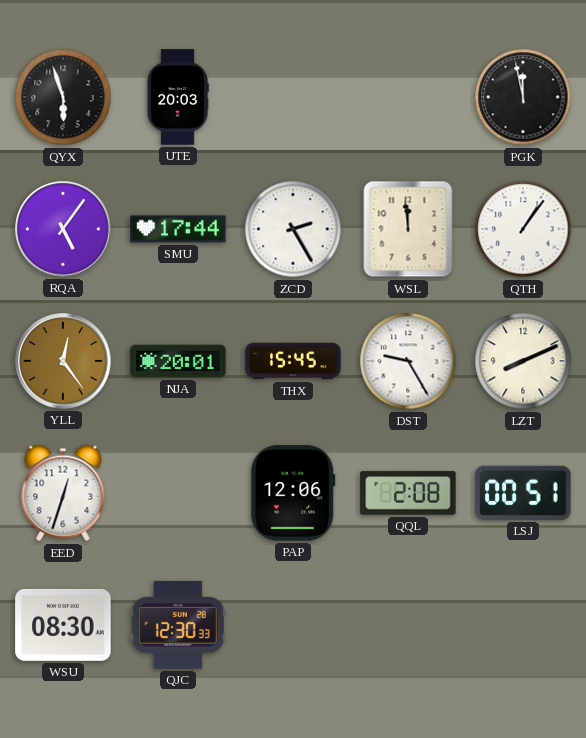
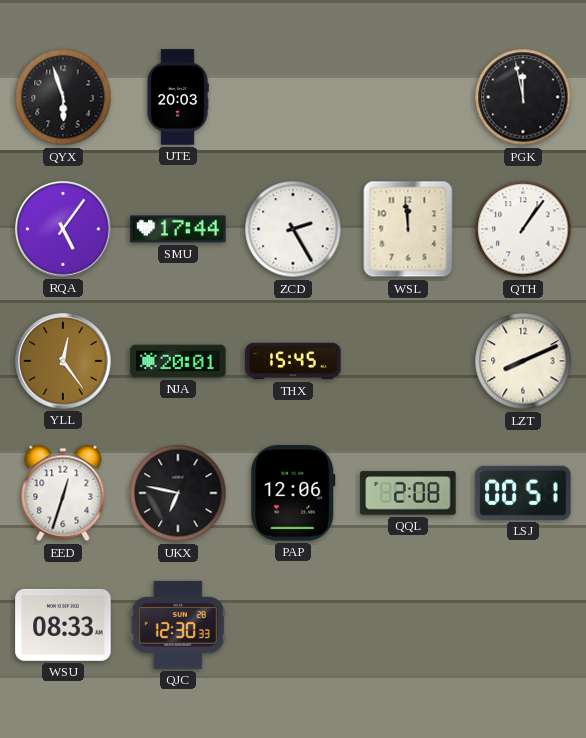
DST: 9:25 -> none (408, 361)
UKX: none -> 6:47 (178, 493)
WSU: 08:30 -> 08:33 (63, 625)
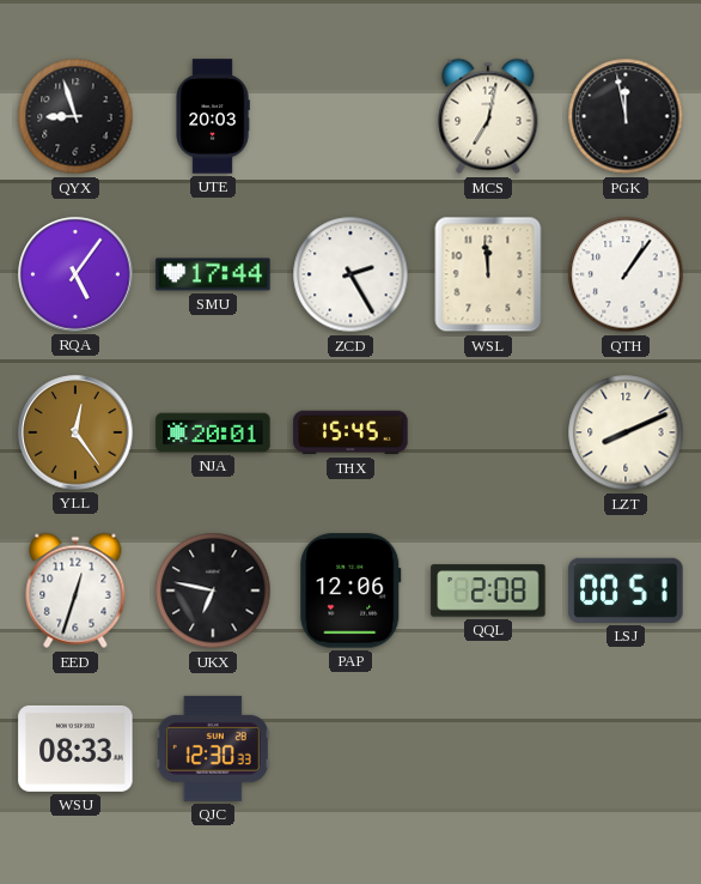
QYX: 5:57 -> 8:57 (75, 116)
MCS: none -> 7:02 (488, 116)
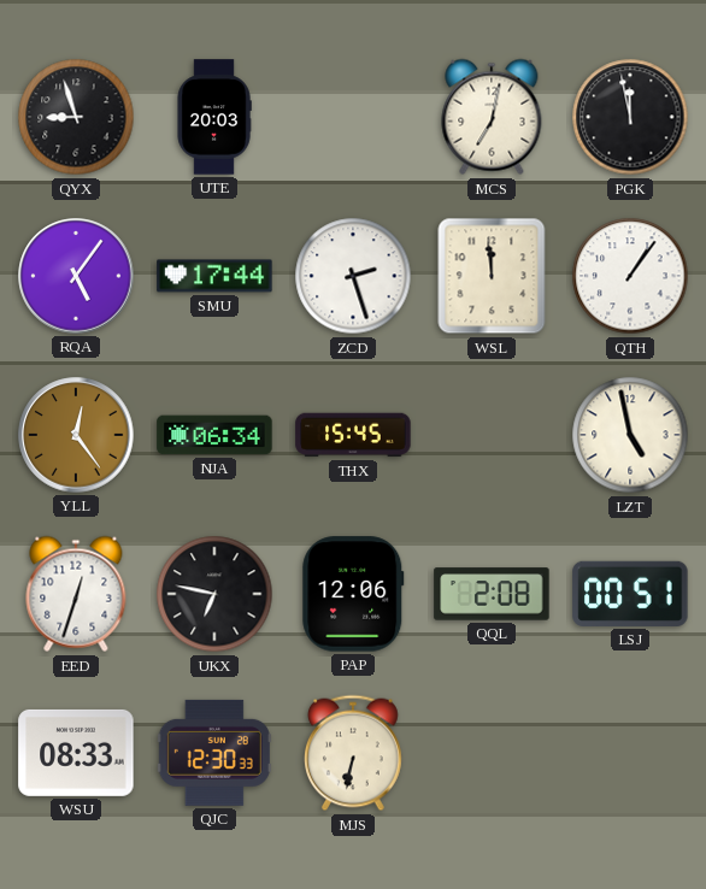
ZCD: 2:25 -> 2:27 (353, 276)
NJA: 20:01 -> 06:34 (214, 435)
LZT: 8:11 -> 4:58 (630, 435)
MJS: none -> 6:32 (354, 753)
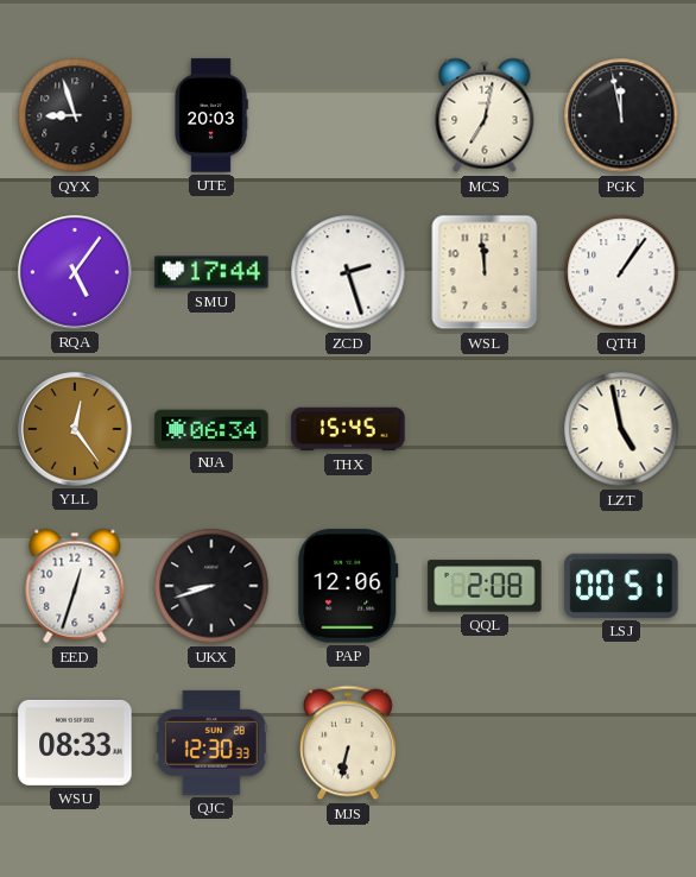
UKX: 6:47 -> 8:42 (211, 586)
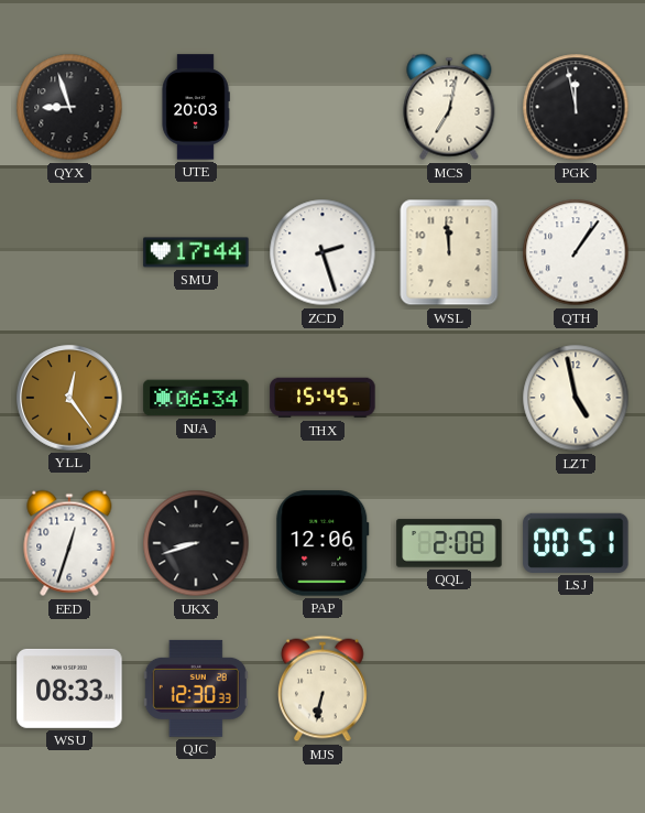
RQA: 5:06 -> none (75, 272)
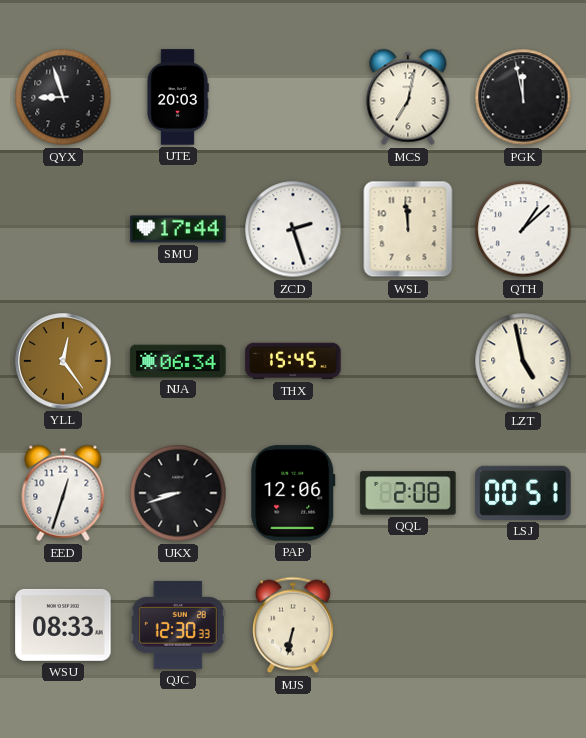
QTH: 1:06 -> 1:08 (523, 229)
